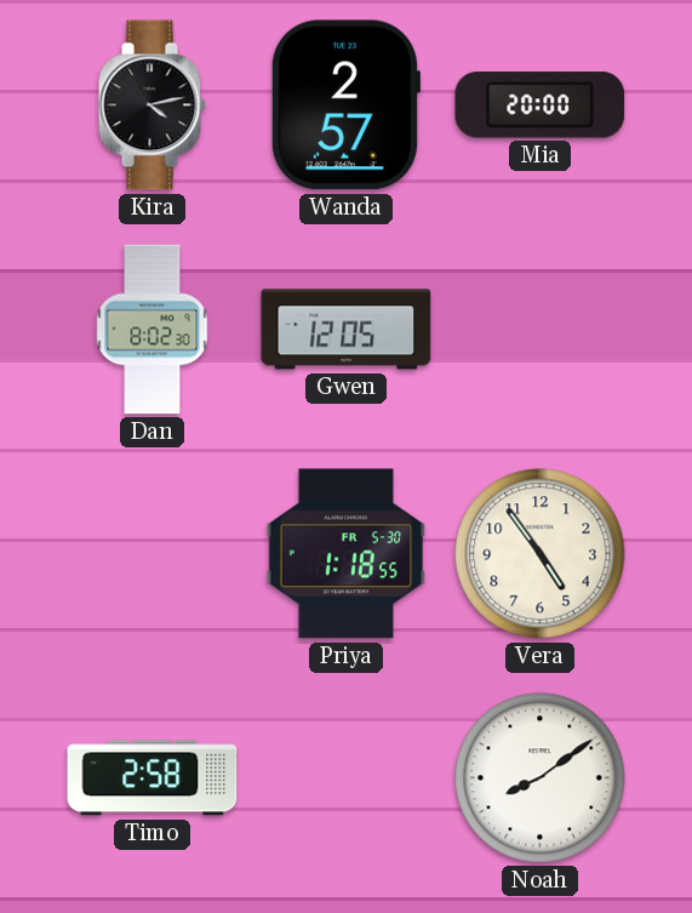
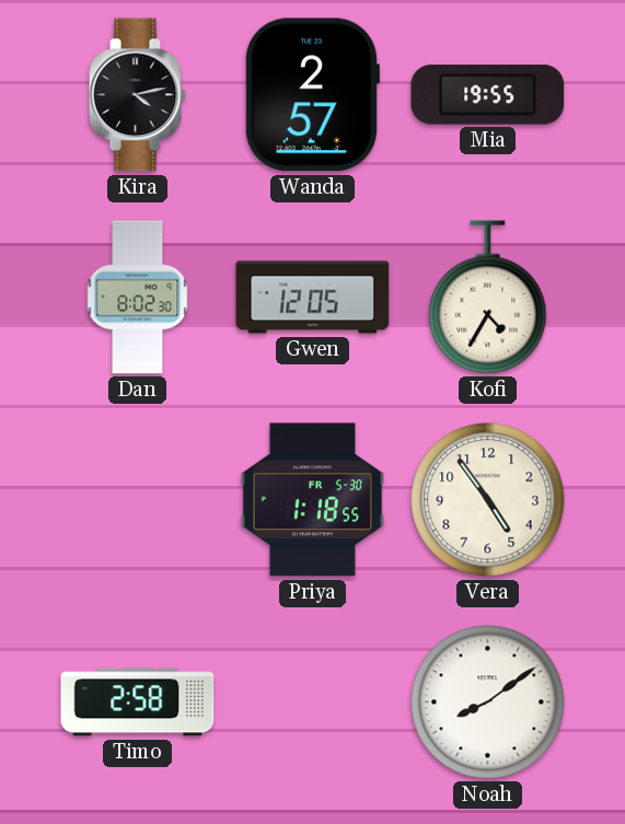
Mia: 20:00 -> 19:55 (488, 95)
Kofi: none -> 4:35 (488, 298)
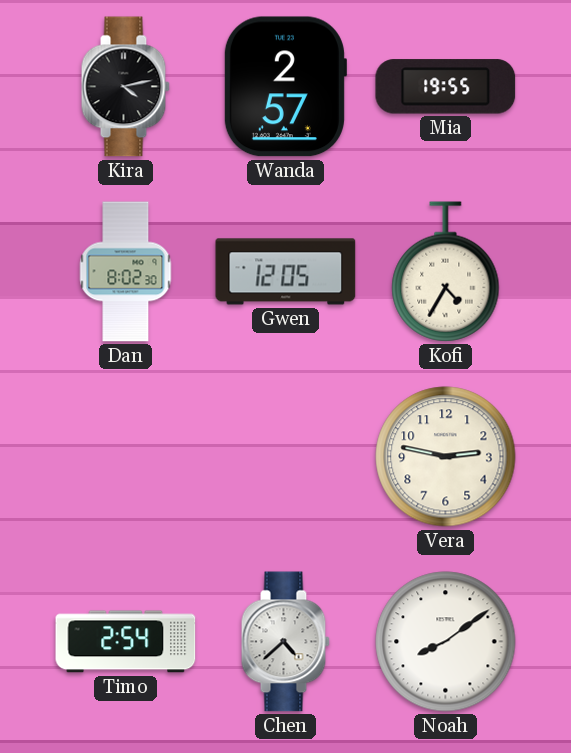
Priya: 1:18 -> none (313, 500)
Vera: 4:54 -> 2:47 (446, 457)
Timo: 2:58 -> 2:54 (126, 642)
Chen: none -> 4:38 (285, 642)
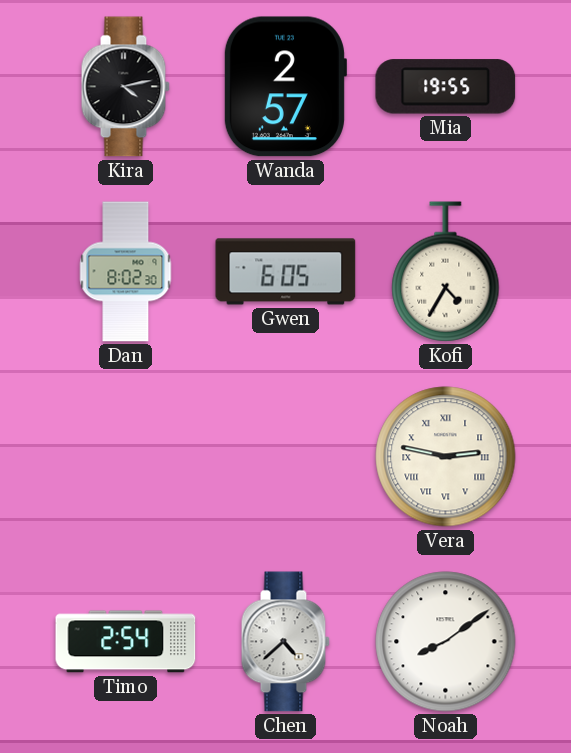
Gwen: 12:05 -> 6:05 (286, 272)
Vera numerals: Arabic -> Roman (446, 457)
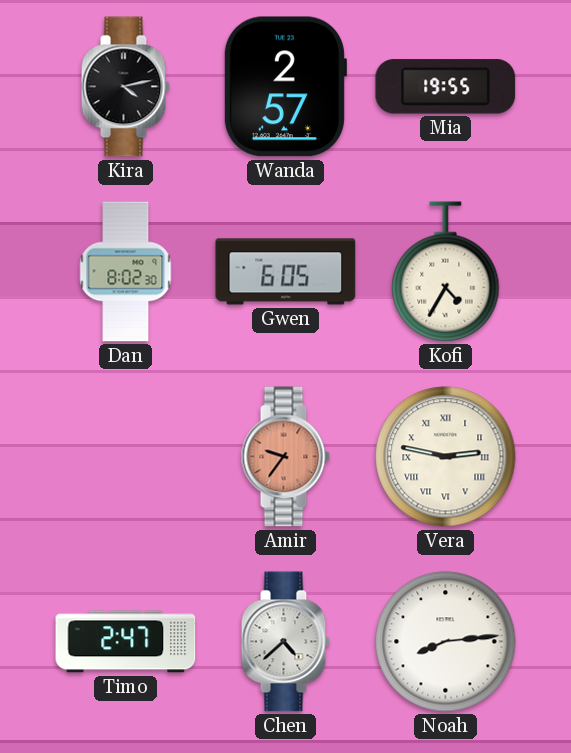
Amir: none -> 9:36 (285, 457)
Timo: 2:54 -> 2:47 (126, 642)
Noah: 8:09 -> 8:14 (446, 642)
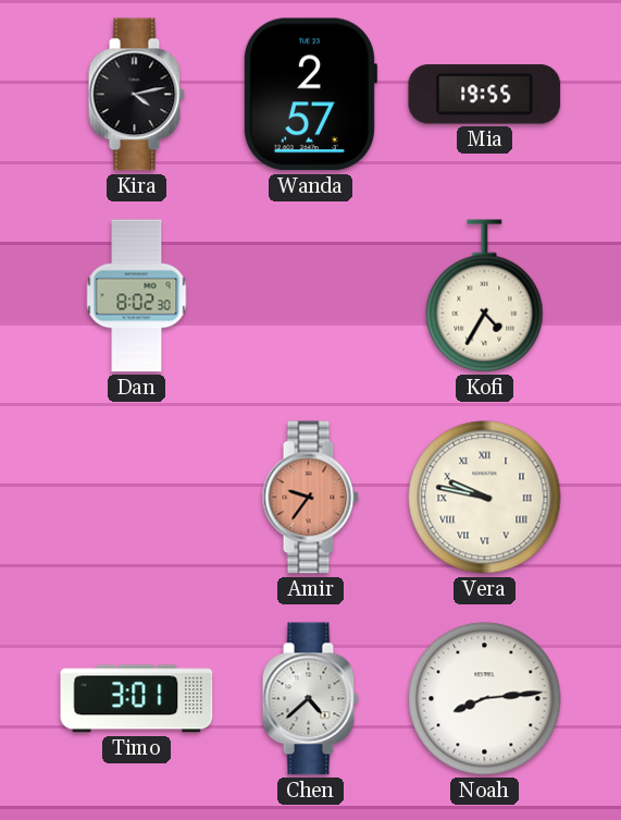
Gwen: 6:05 -> none (286, 272)
Vera: 2:47 -> 9:47 (485, 498)
Timo: 2:47 -> 3:01 (137, 699)
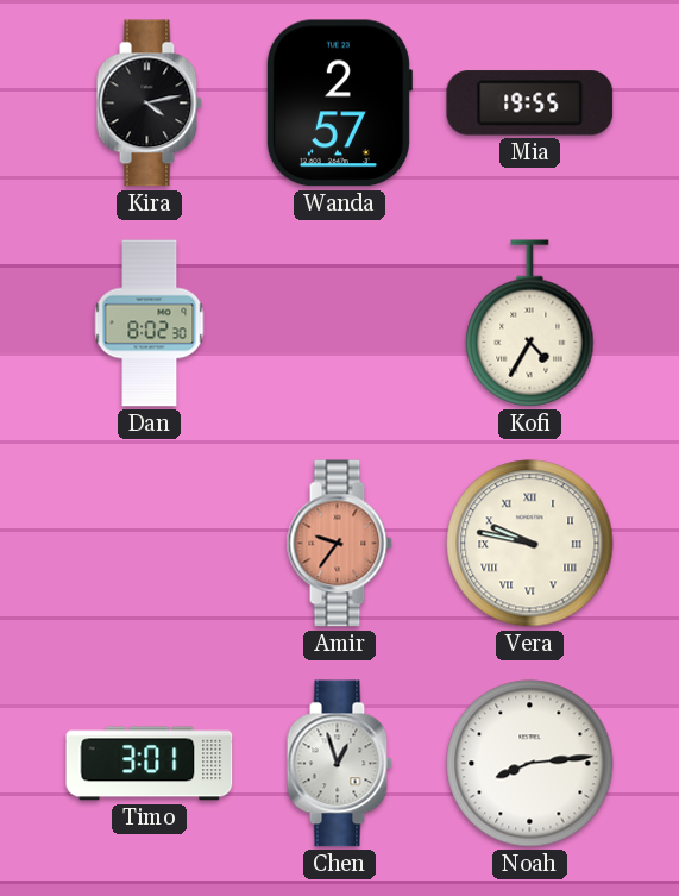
Chen: 4:38 -> 12:57 (339, 764)
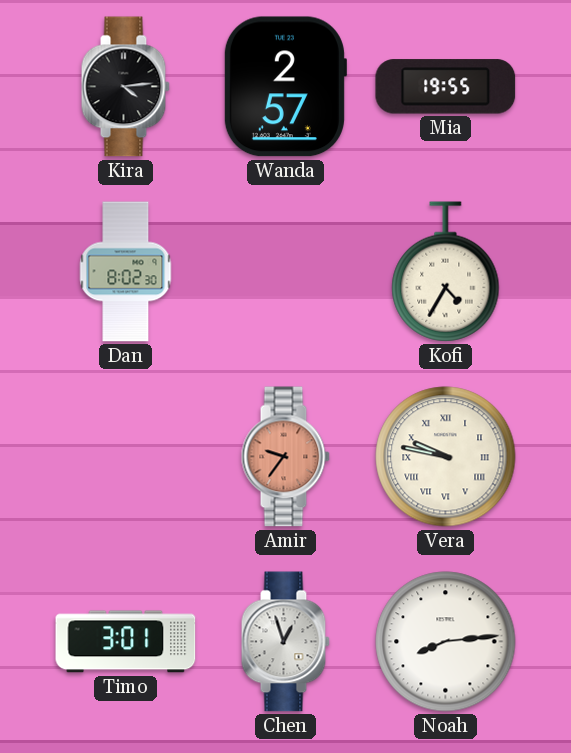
Kira: 4:13 -> 4:14 (125, 87)
